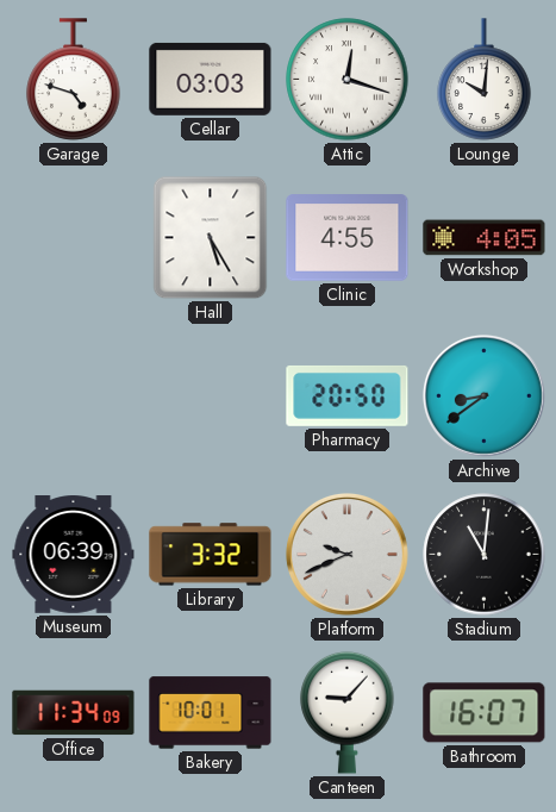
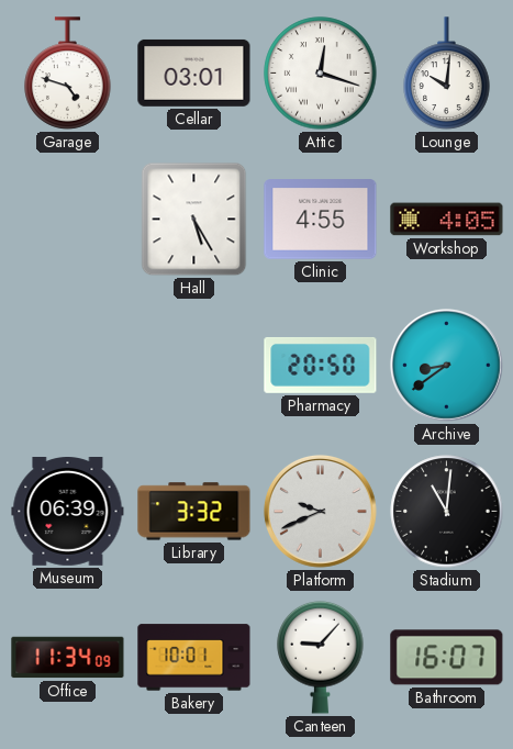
Cellar: 03:03 -> 03:01 (194, 72)
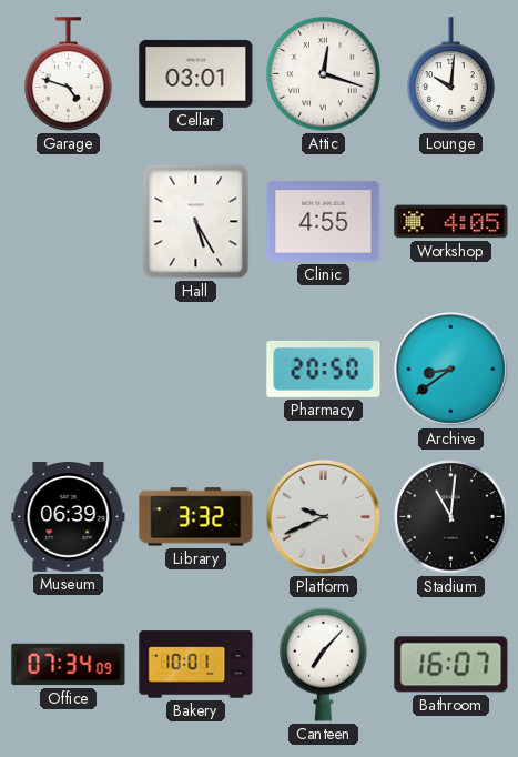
Office: 11:34 -> 07:34 (69, 665)
Canteen: 9:07 -> 7:07 (324, 664)
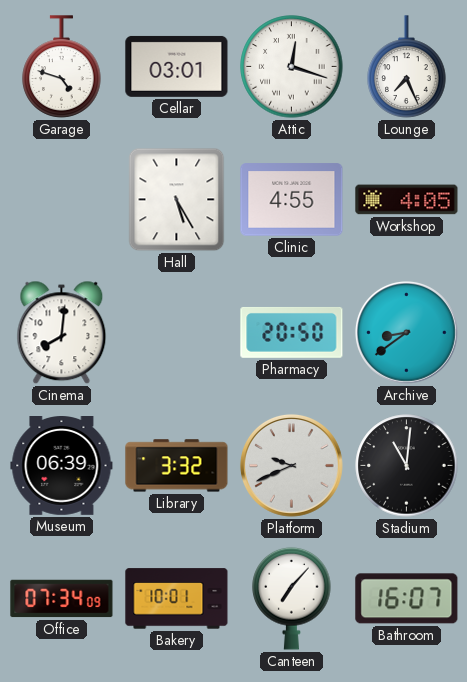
Lounge: 10:01 -> 7:26 (407, 67)
Cinema: none -> 8:01 (62, 333)
